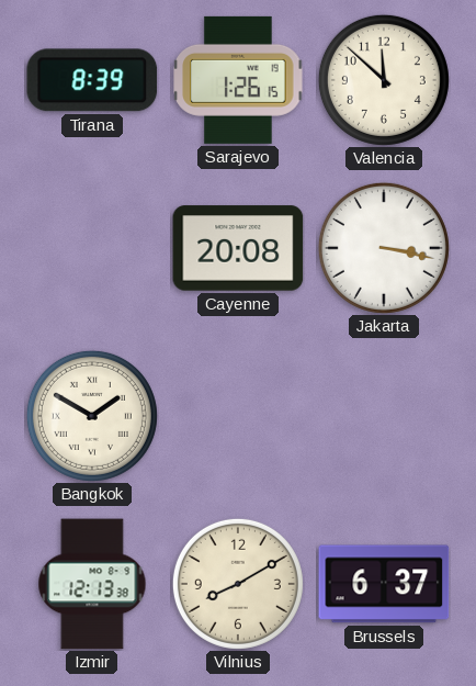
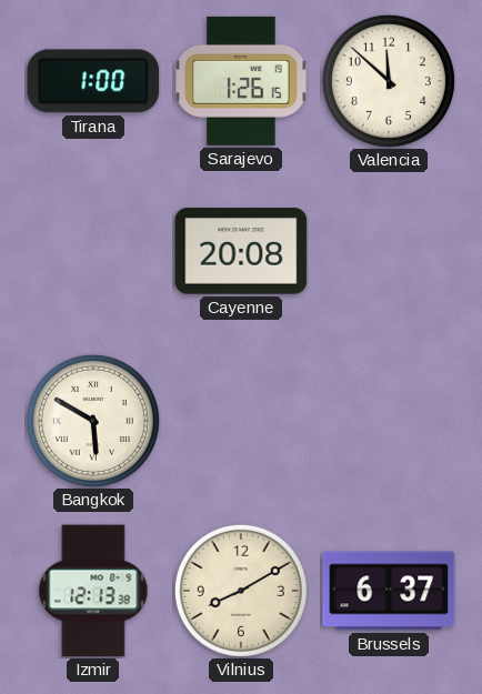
Tirana: 8:39 -> 1:00 (93, 81)
Jakarta: 3:17 -> none (384, 248)
Bangkok: 1:50 -> 5:50 (93, 421)
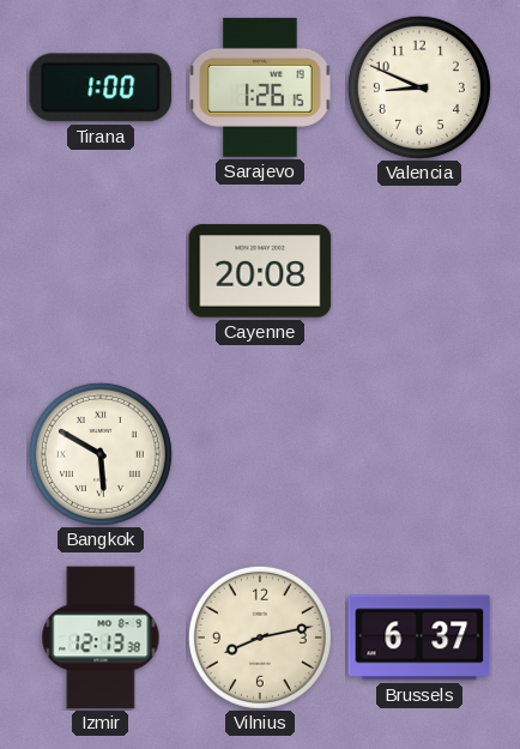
Valencia: 11:52 -> 8:49 (419, 87)
Vilnius: 8:10 -> 8:13 (260, 638)
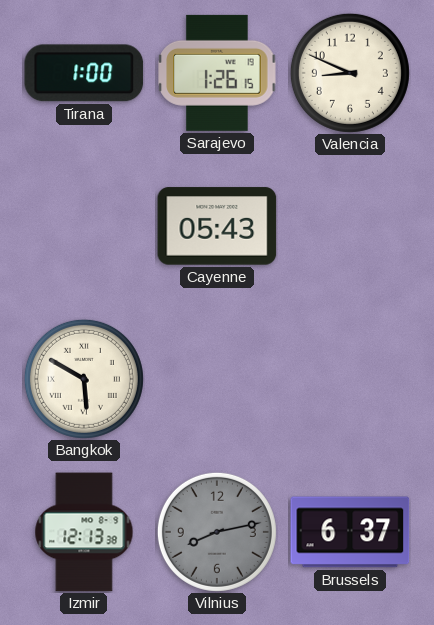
Cayenne: 20:08 -> 05:43 (217, 226)
Vilnius dial: cream -> grey (217, 532)
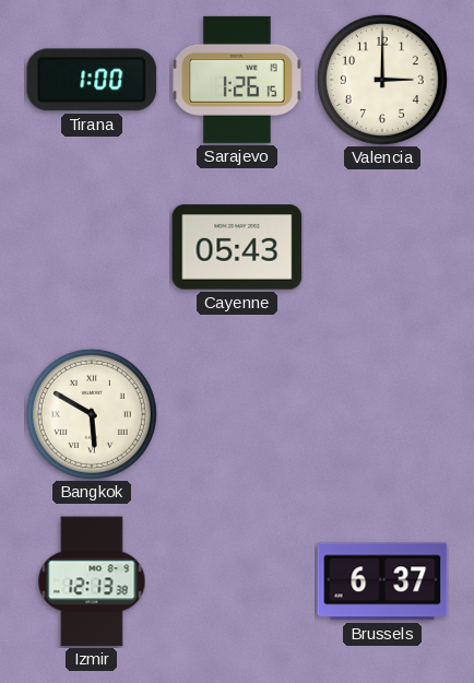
Valencia: 8:49 -> 3:00 (382, 80)
Vilnius: 8:13 -> none (217, 532)
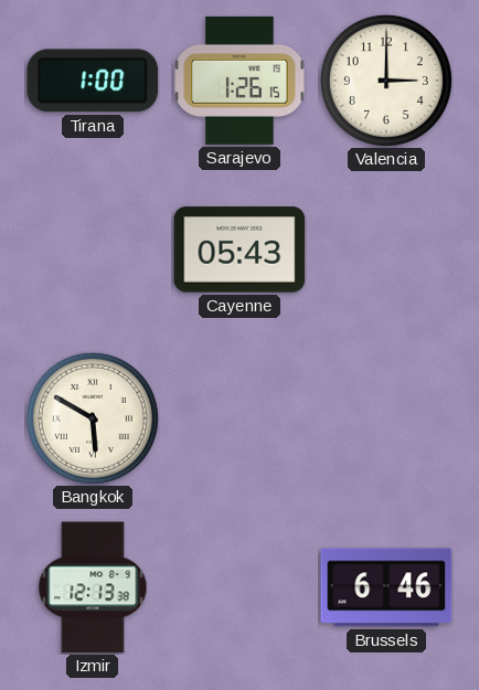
Brussels: 6:37 -> 6:46 (386, 587)
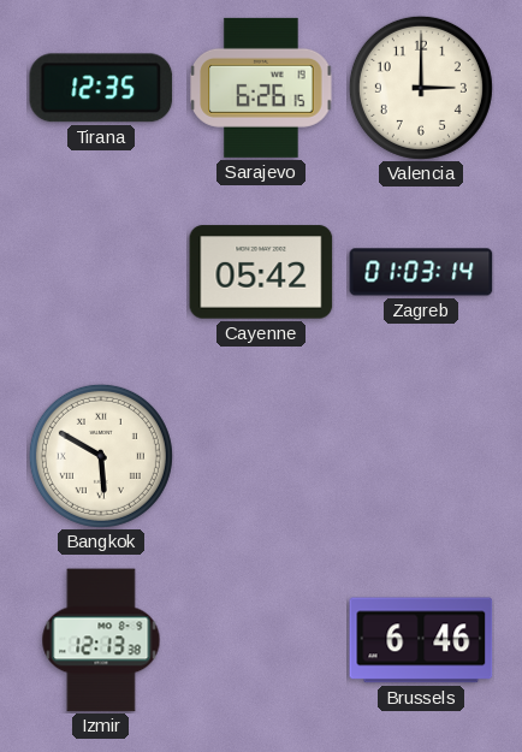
Tirana: 1:00 -> 12:35 (101, 88)
Sarajevo: 1:26 -> 6:26 (261, 88)
Cayenne: 05:43 -> 05:42 (261, 272)
Zagreb: none -> 01:03 (421, 272)
